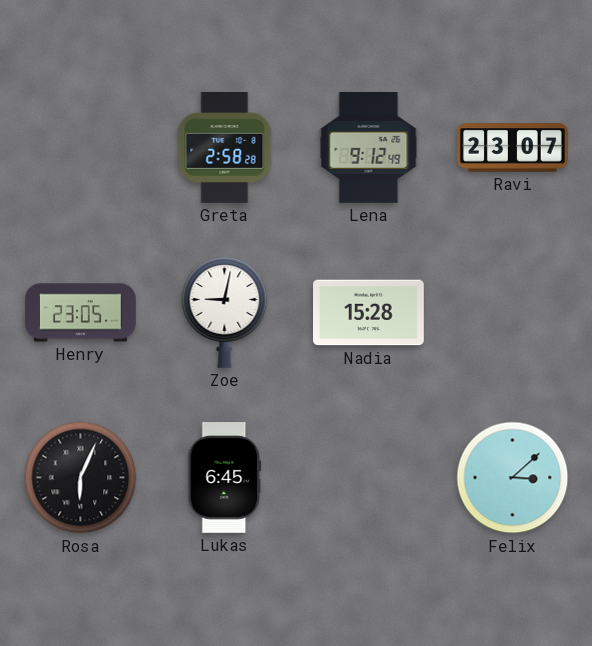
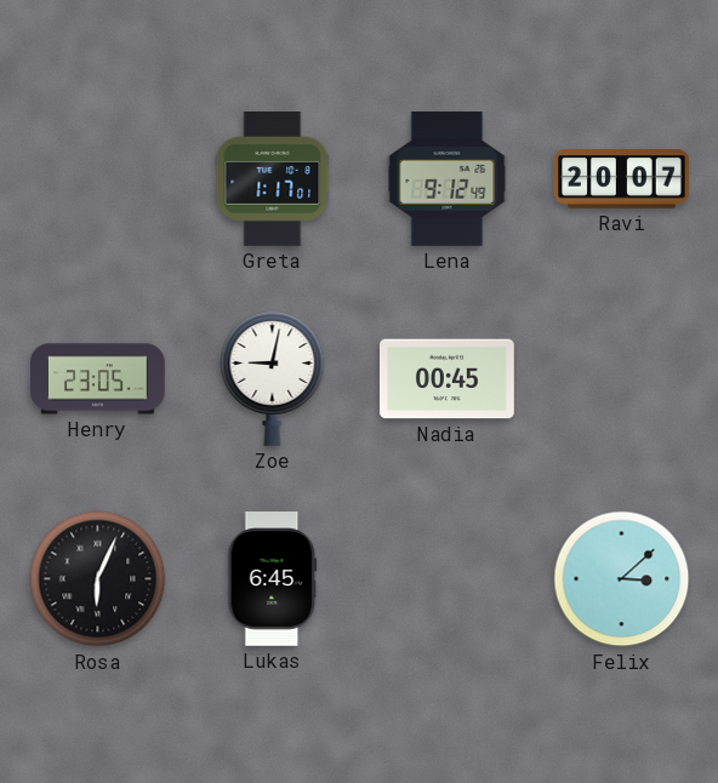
Greta: 2:58 -> 1:17 (273, 179)
Ravi: 23:07 -> 20:07 (622, 179)
Nadia: 15:28 -> 00:45 (448, 379)
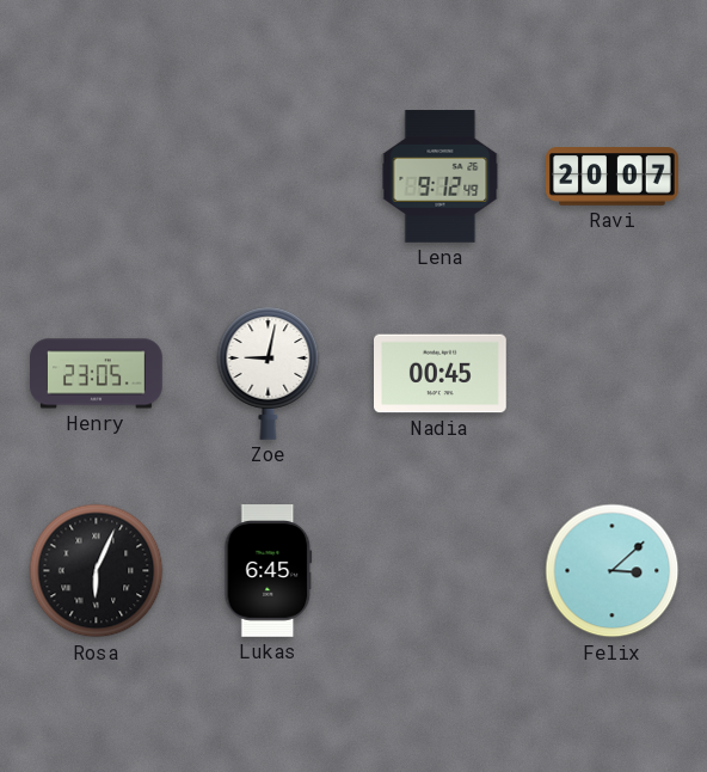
Greta: 1:17 -> none (273, 179)
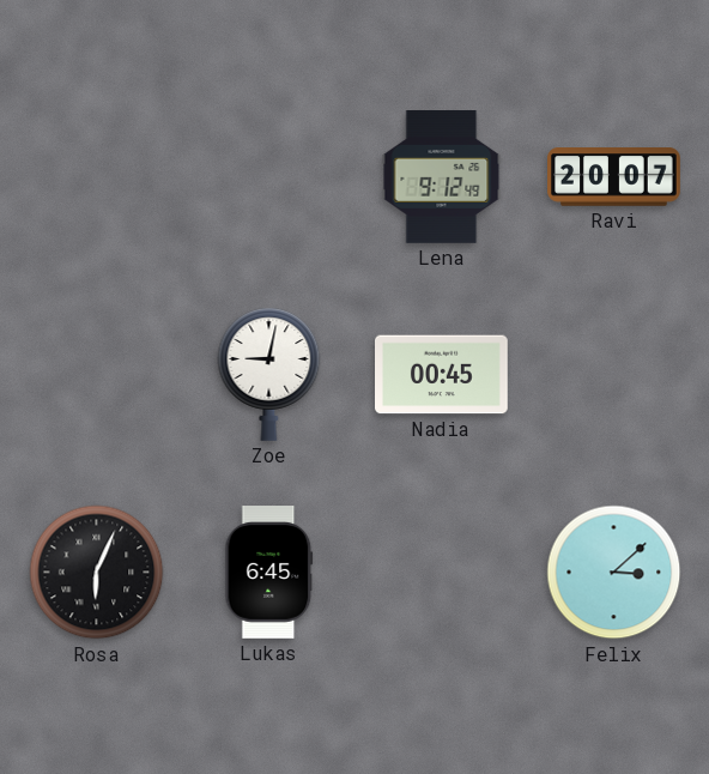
Henry: 23:05 -> none (97, 374)
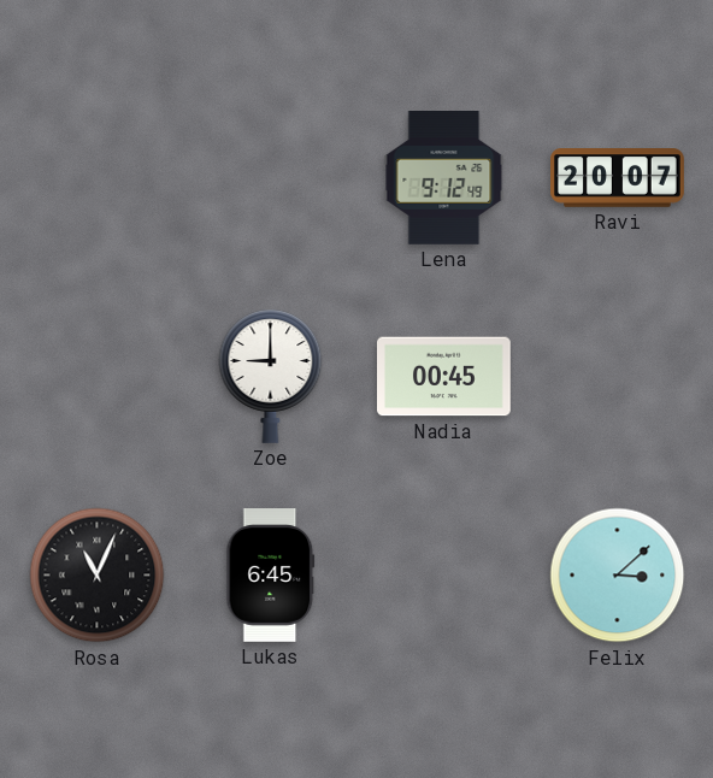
Zoe: 9:02 -> 9:00 (271, 376)
Rosa: 6:04 -> 11:04 (98, 576)
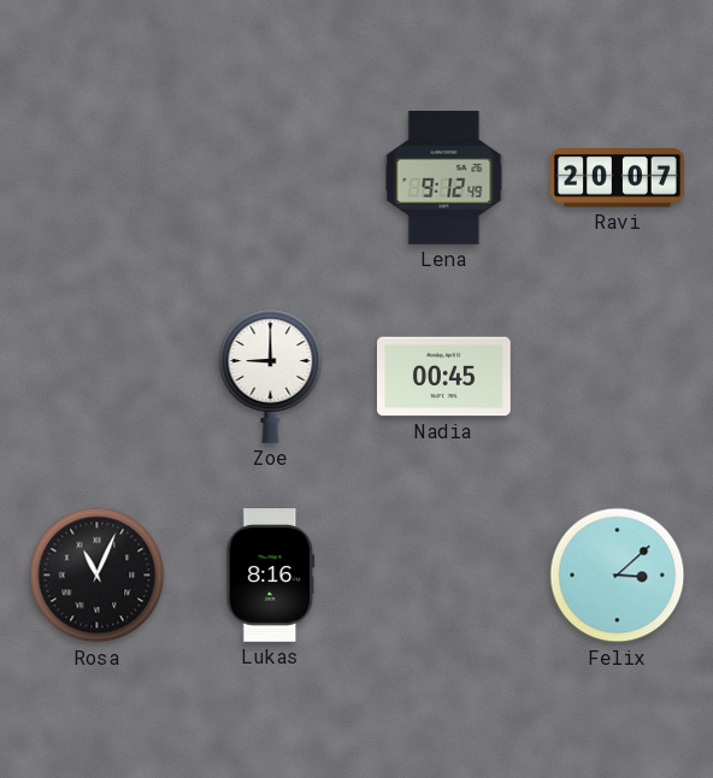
Lukas: 6:45 -> 8:16 (271, 576)
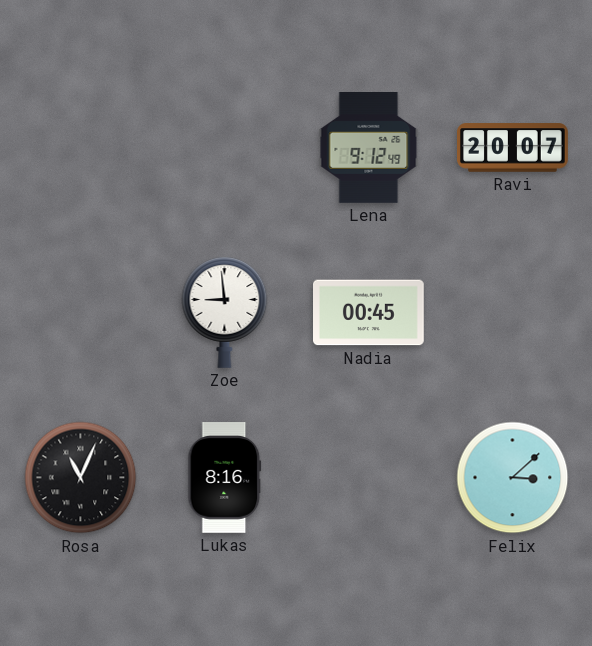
Zoe: 9:00 -> 8:59 (225, 312)
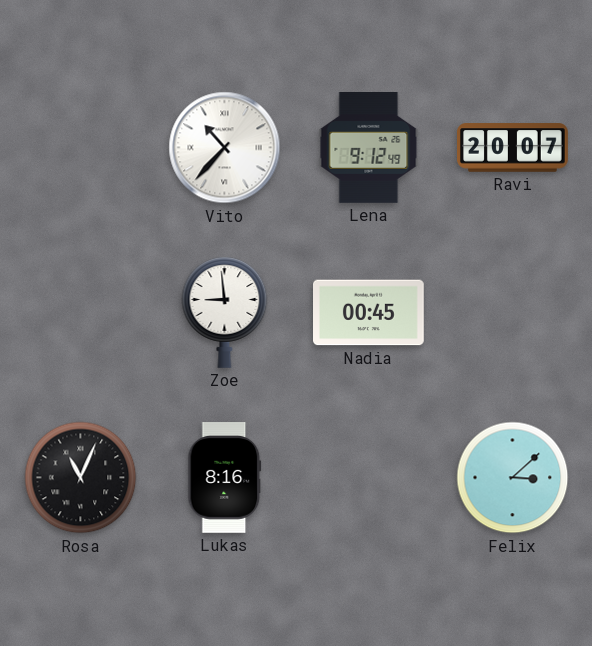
Vito: none -> 10:37 (225, 148)
